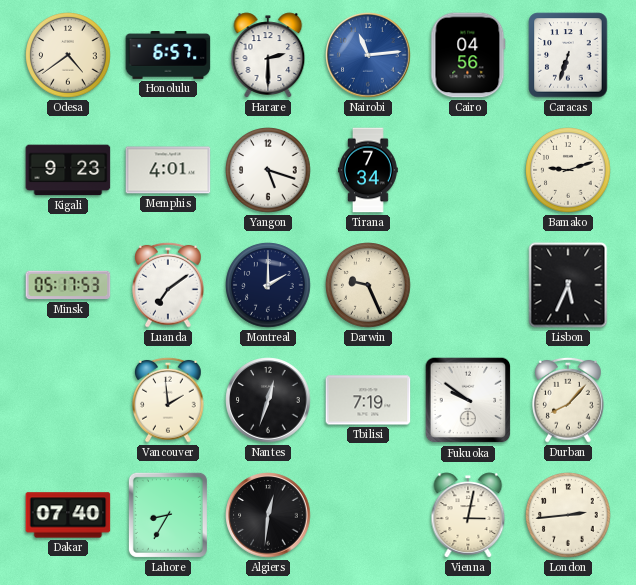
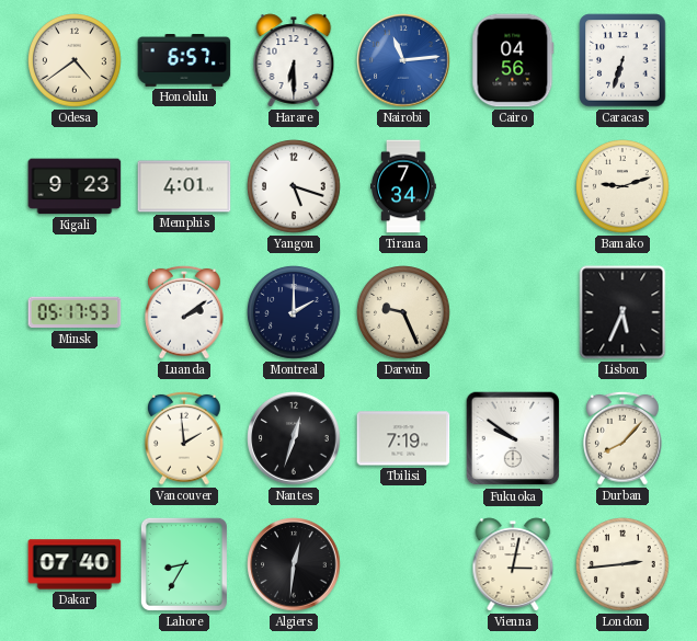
Harare: 2:30 -> 6:30 (294, 60)
Luanda: 7:09 -> 2:09 (184, 312)
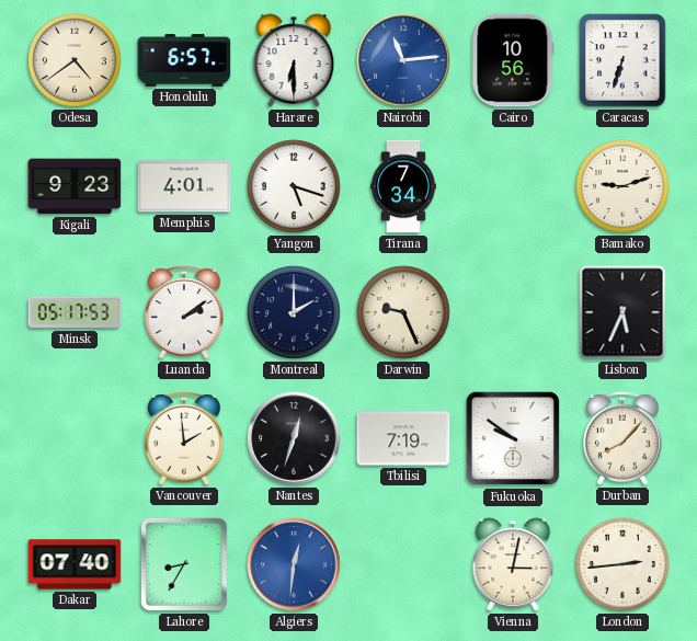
Cairo: 04:56 -> 10:56 (513, 60)
Algiers dial: black -> blue (294, 564)
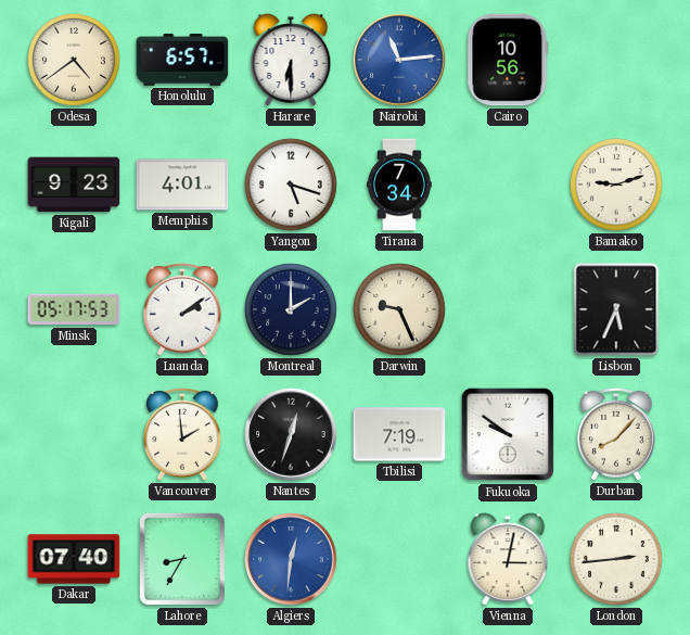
Caracas: 6:33 -> none (622, 60)
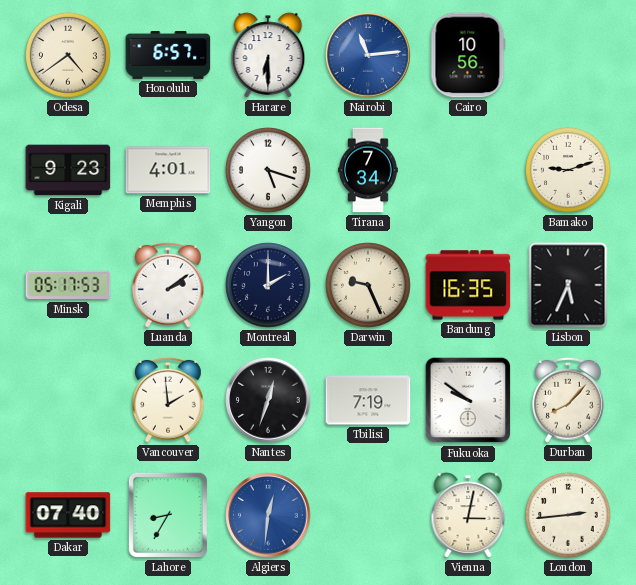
Bandung: none -> 16:35 (468, 285)
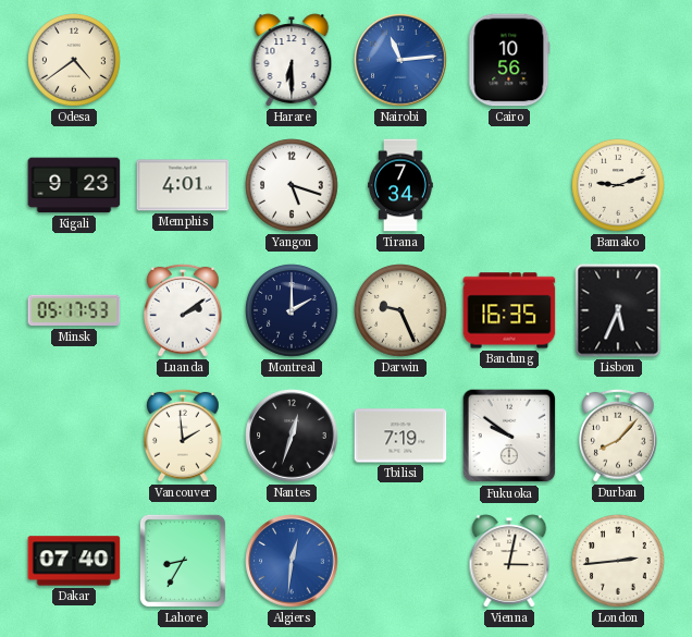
Honolulu: 6:57 -> none (168, 56)
